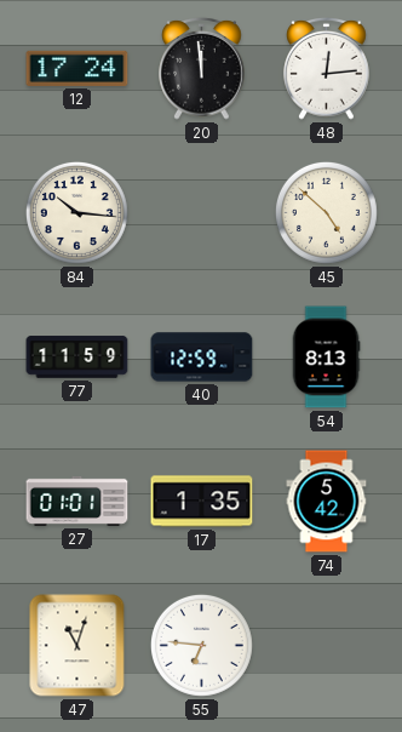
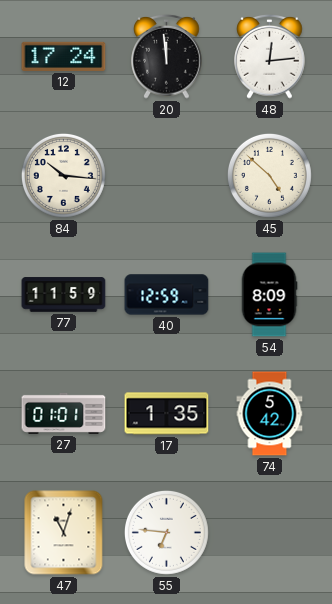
54: 8:13 -> 8:09 (269, 295)
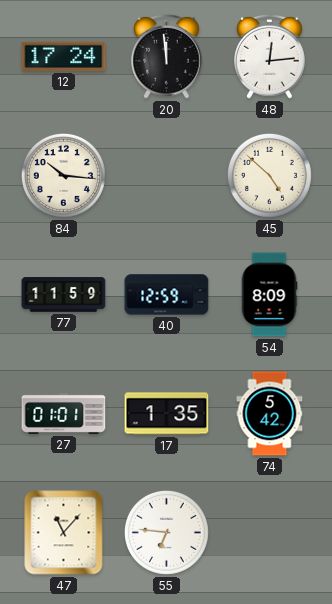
47: 11:03 -> 11:07 (64, 533)
